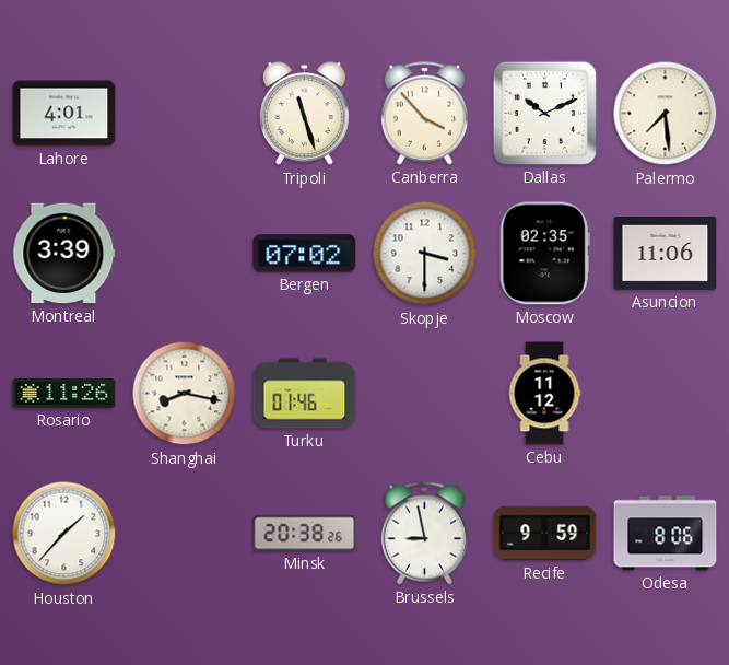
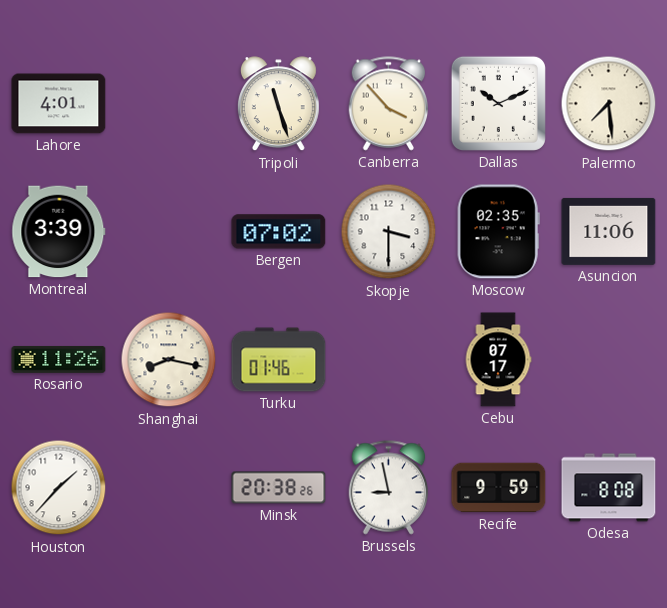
Cebu: 11:12 -> 07:17 (498, 360)
Odesa: 8:06 -> 8:08 (609, 488)
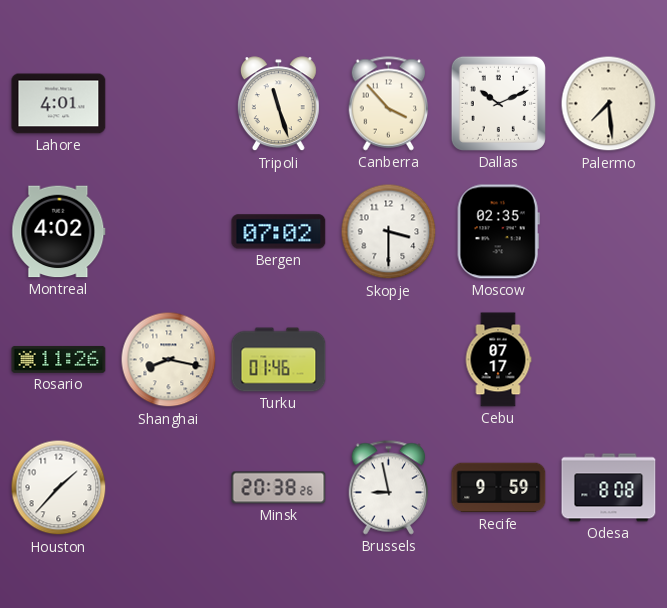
Montreal: 3:39 -> 4:02 (59, 232)
Asuncion: 11:06 -> none (609, 231)
